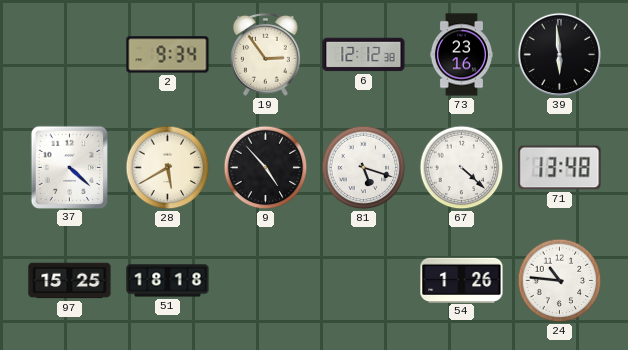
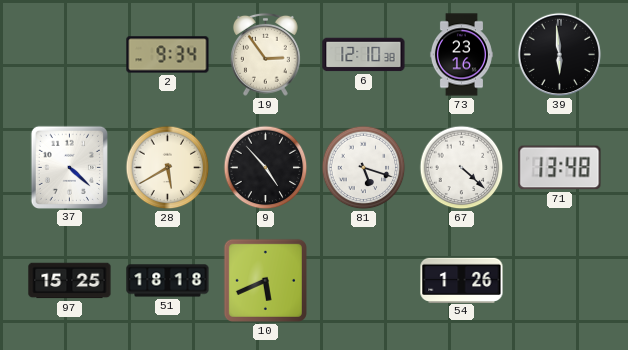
6: 12:12 -> 12:10 (364, 55)
10: none -> 5:41 (265, 280)
24: 10:46 -> none (560, 281)
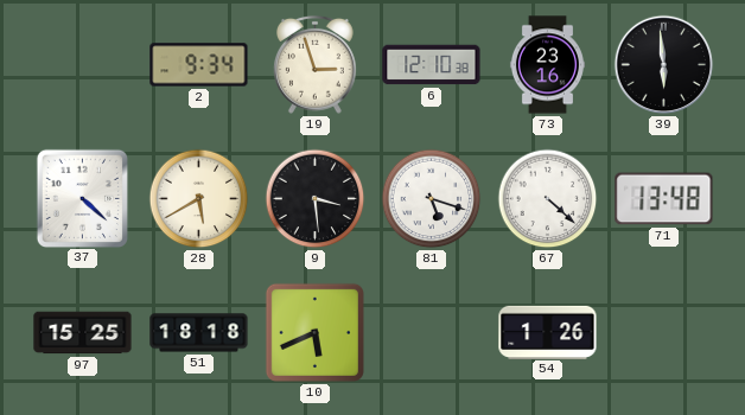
19: 2:54 -> 2:57 (314, 64)
9: 4:53 -> 3:29 (316, 199)
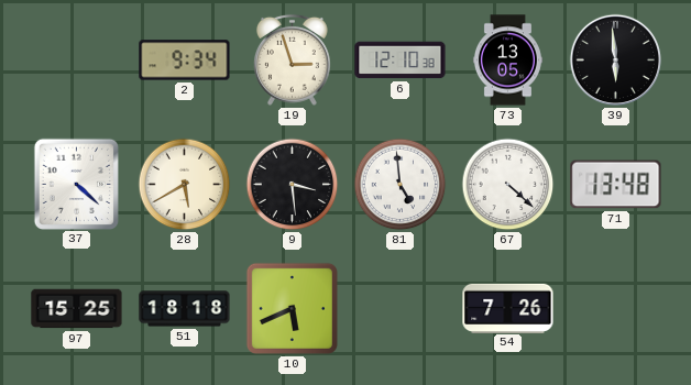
73: 23:16 -> 13:05 (507, 61)
81: 5:18 -> 4:59 (401, 185)
54: 1:26 -> 7:26 (508, 308)
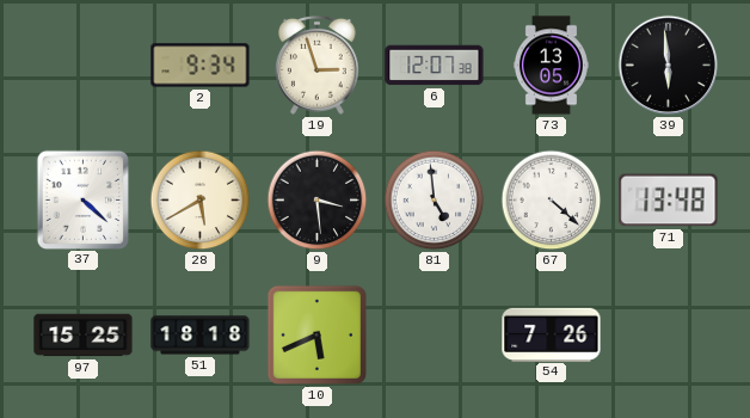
6: 12:10 -> 12:07 (435, 66)
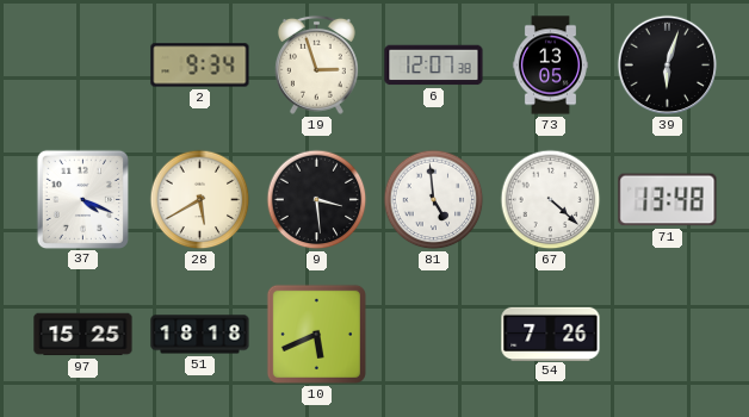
39: 5:59 -> 6:03 (668, 66)
37: 4:22 -> 4:19 (82, 199)
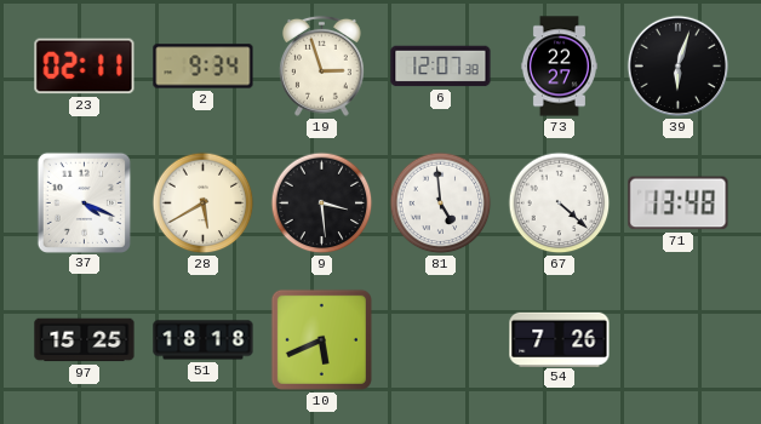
23: none -> 02:11 (85, 67)
73: 13:05 -> 22:27 (559, 67)
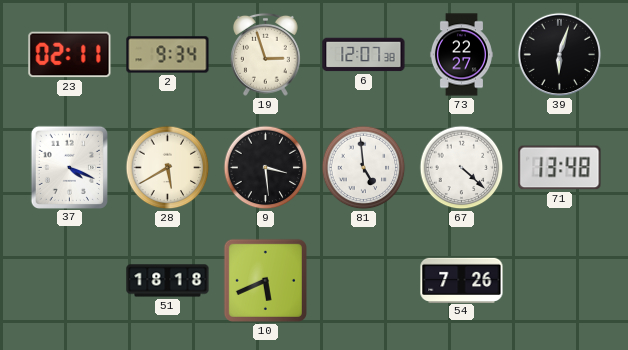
97: 15:25 -> none (85, 340)
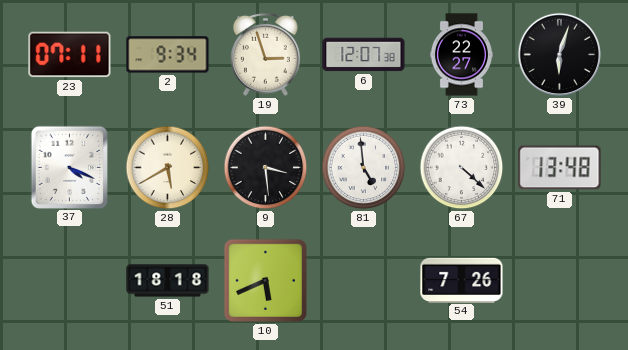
23: 02:11 -> 07:11 (70, 55)
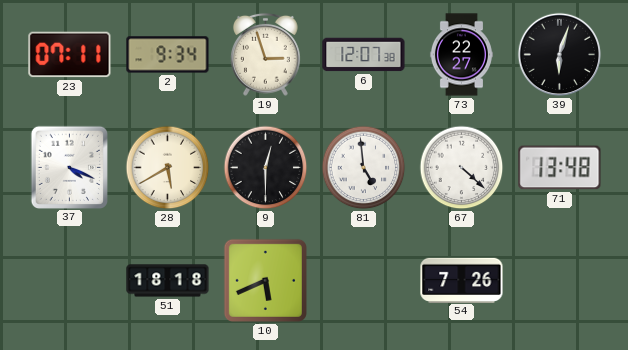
9: 3:29 -> 12:30 (266, 168)
